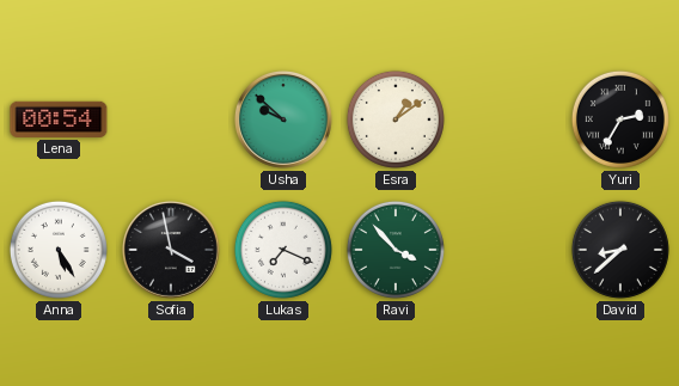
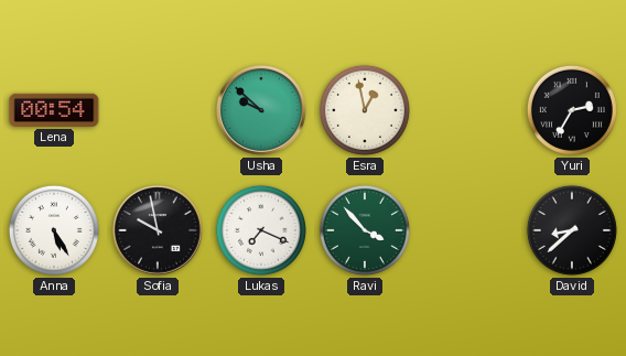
Esra: 1:09 -> 12:58 (365, 110)
Sofia: 3:58 -> 9:58 (159, 231)
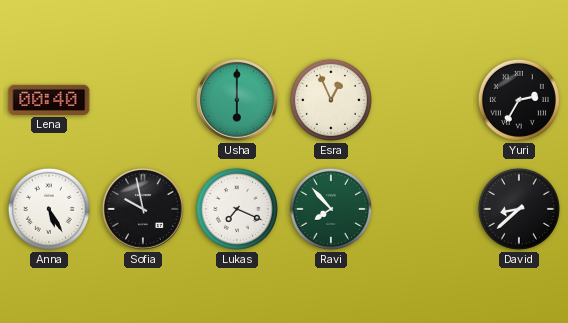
Lena: 00:54 -> 00:40 (49, 100)
Usha: 9:52 -> 6:00 (238, 101)
Esra: 12:58 -> 12:56 (331, 100)
Ravi: 3:53 -> 7:53 (331, 209)
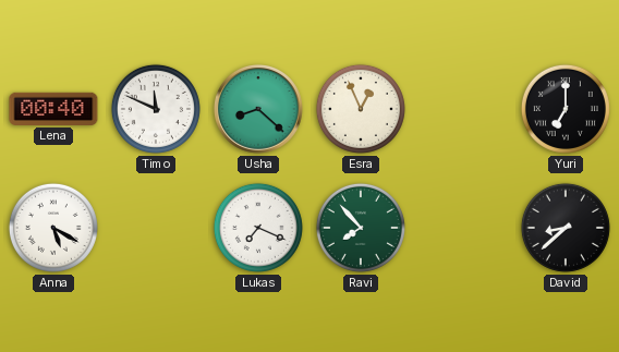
Timo: none -> 11:49 (156, 109)
Usha: 6:00 -> 8:22 (259, 110)
Yuri: 2:35 -> 7:00 (566, 109)
Anna: 5:25 -> 5:20 (53, 228)
Sofia: 9:58 -> none (144, 210)
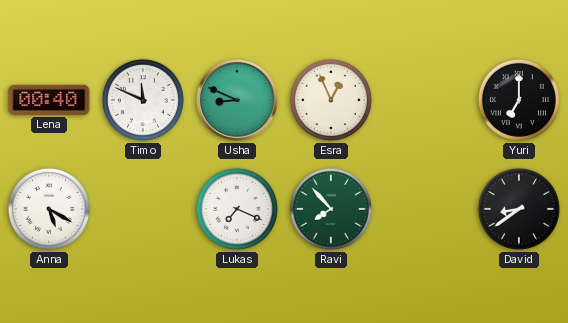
Usha: 8:22 -> 8:49 (238, 101)
David: 8:38 -> 8:39 (519, 209)
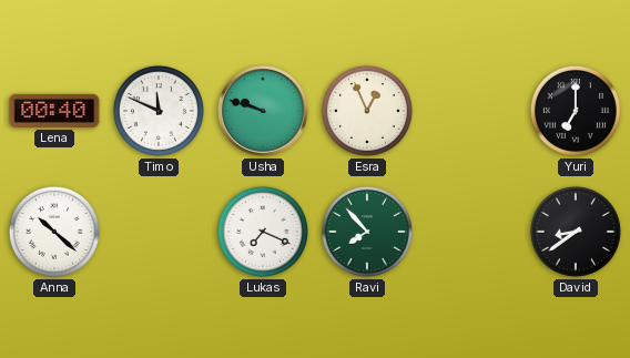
Usha: 8:49 -> 9:48 (264, 112)
Anna: 5:20 -> 10:22 (54, 232)
